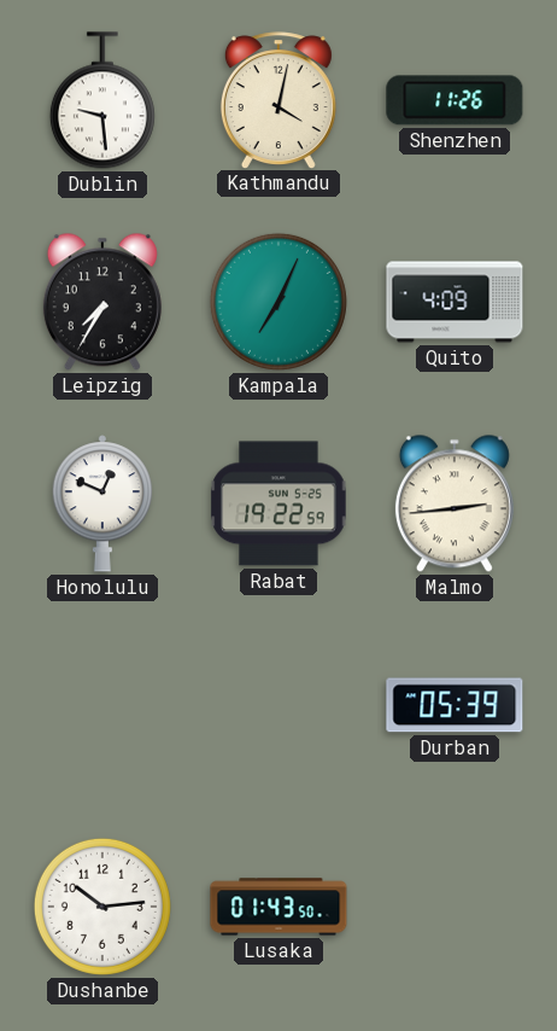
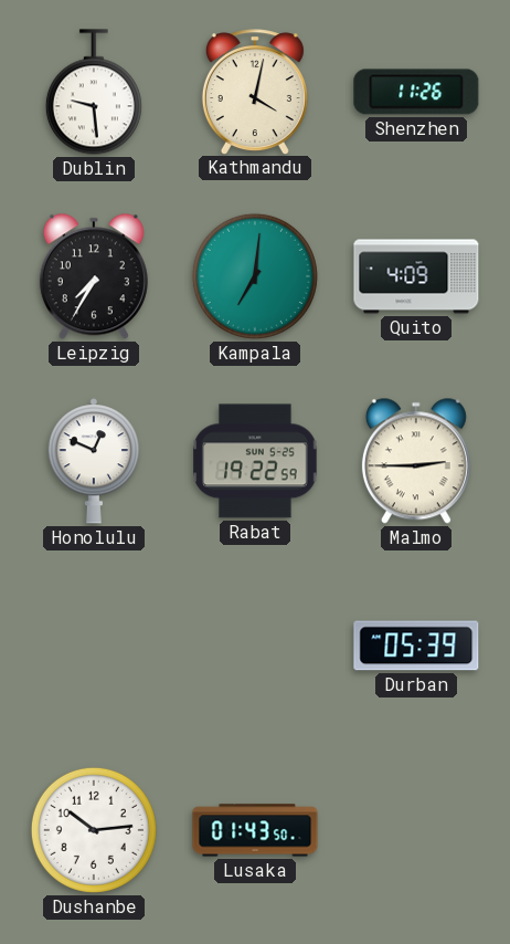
Kampala: 7:04 -> 7:01 (255, 276)
Malmo: 2:44 -> 2:45 (416, 461)
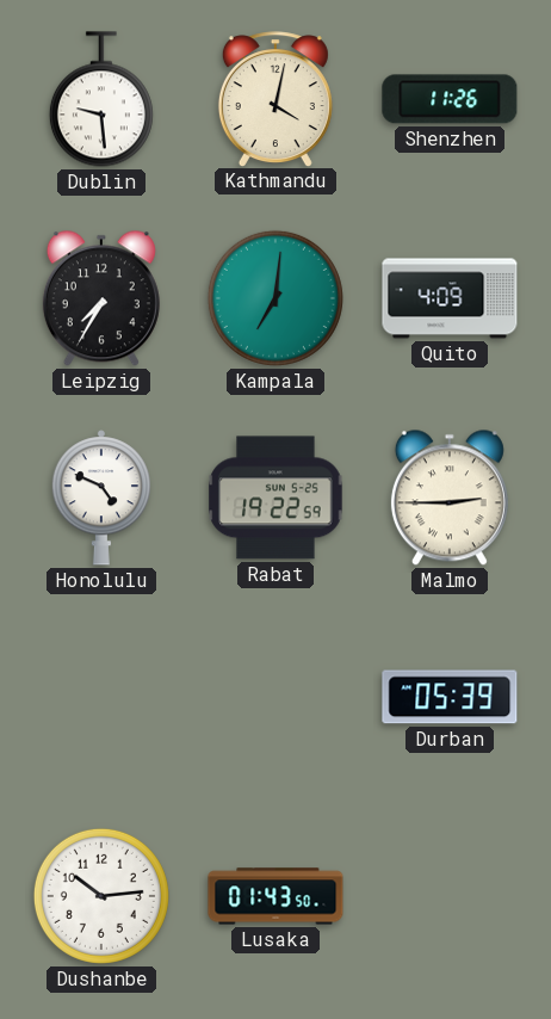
Honolulu: 12:49 -> 4:49 (100, 498)
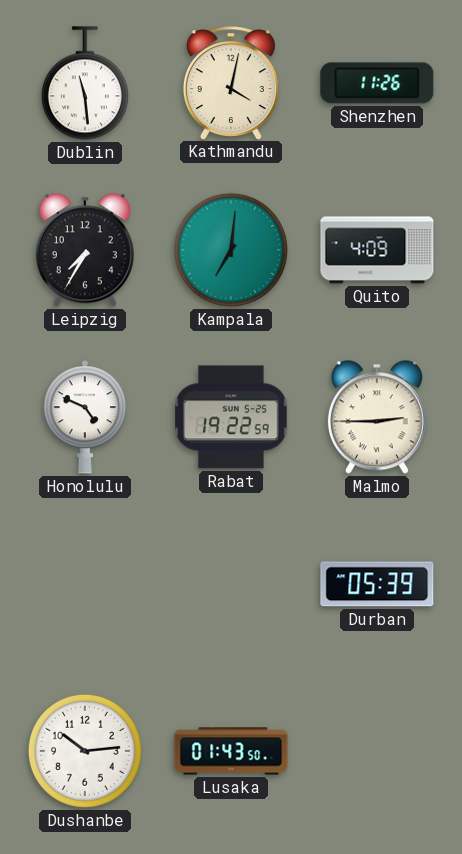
Dublin: 9:29 -> 11:29 (85, 83)
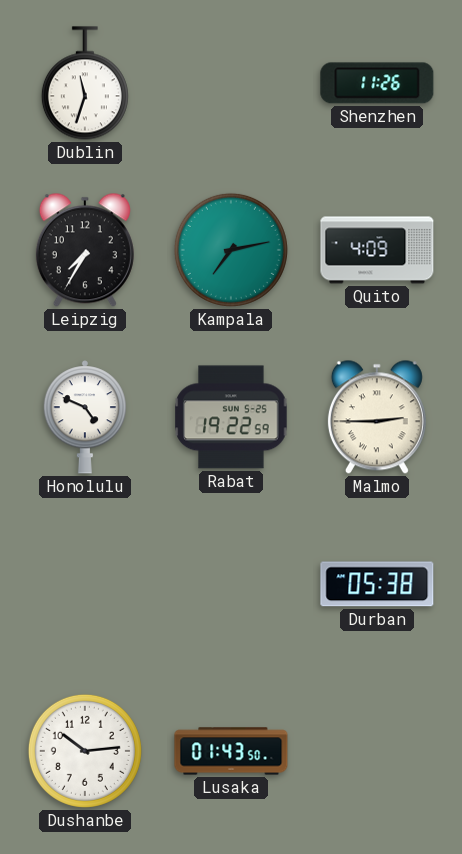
Dublin: 11:29 -> 11:33 (85, 83)
Kathmandu: 4:02 -> none (231, 83)
Kampala: 7:01 -> 7:13 (231, 250)
Durban: 05:39 -> 05:38 (377, 584)
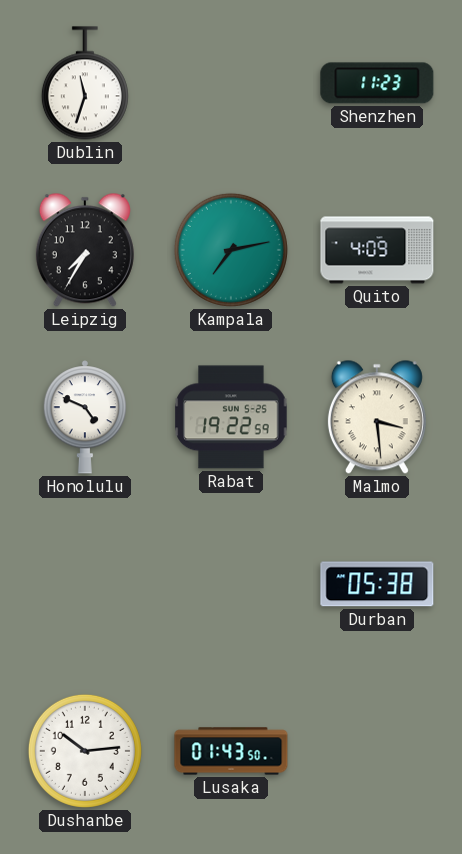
Shenzhen: 11:26 -> 11:23 (377, 83)
Malmo: 2:45 -> 3:29 (377, 417)
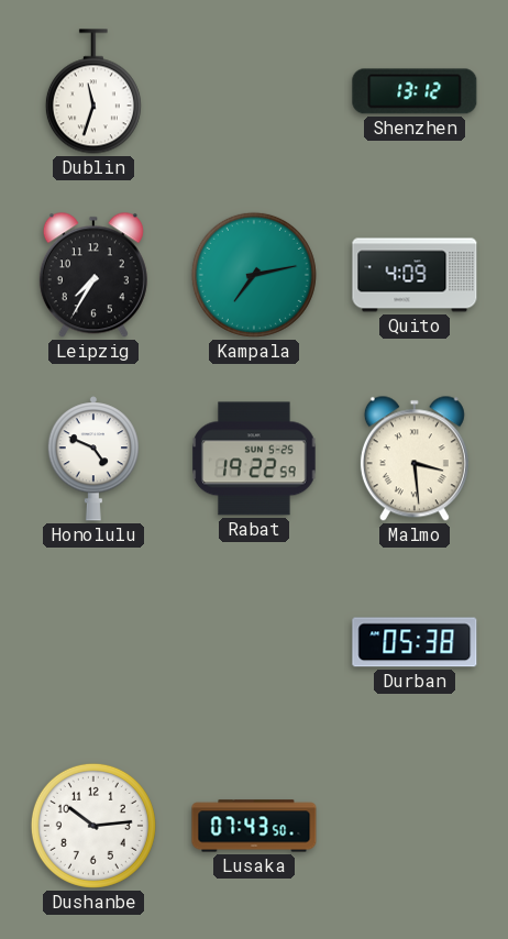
Shenzhen: 11:23 -> 13:12 (415, 91)
Lusaka: 01:43 -> 07:43 (254, 826)
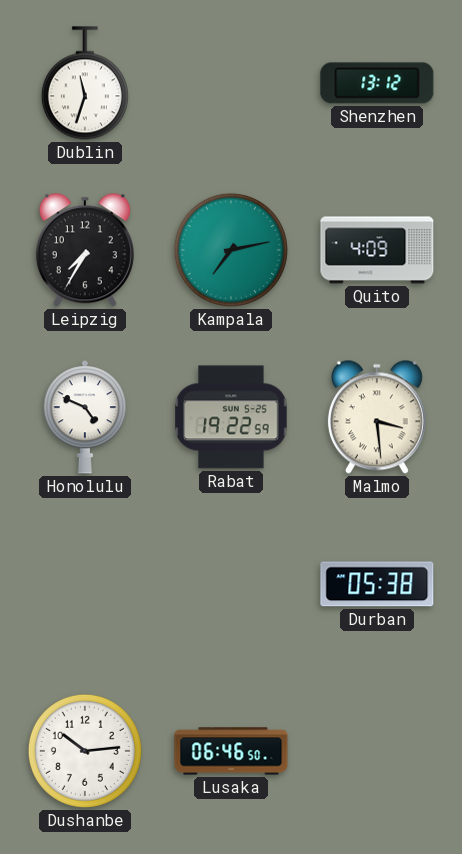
Lusaka: 07:43 -> 06:46 (231, 751)
